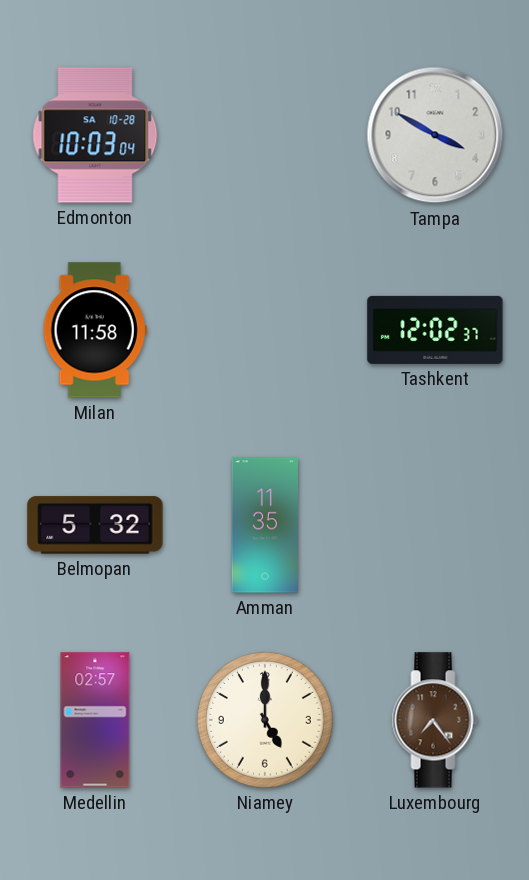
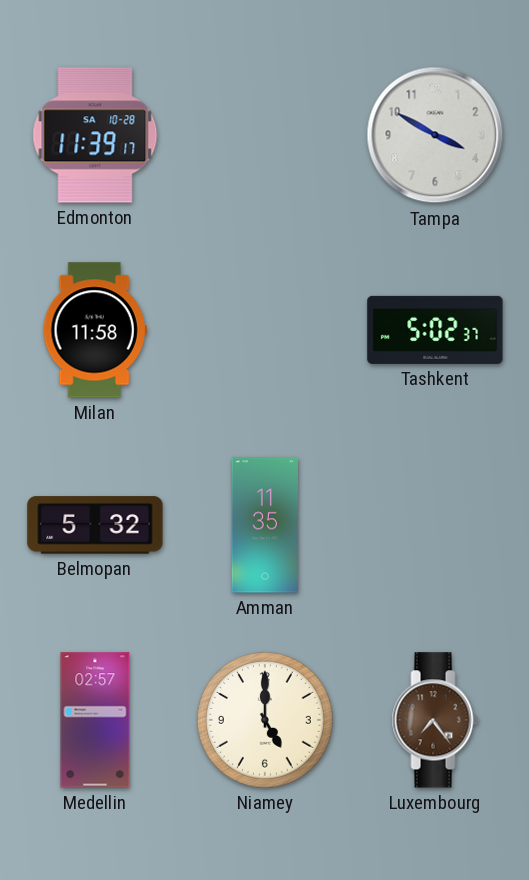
Edmonton: 10:03 -> 11:39 (95, 135)
Tashkent: 12:02 -> 5:02 (435, 330)
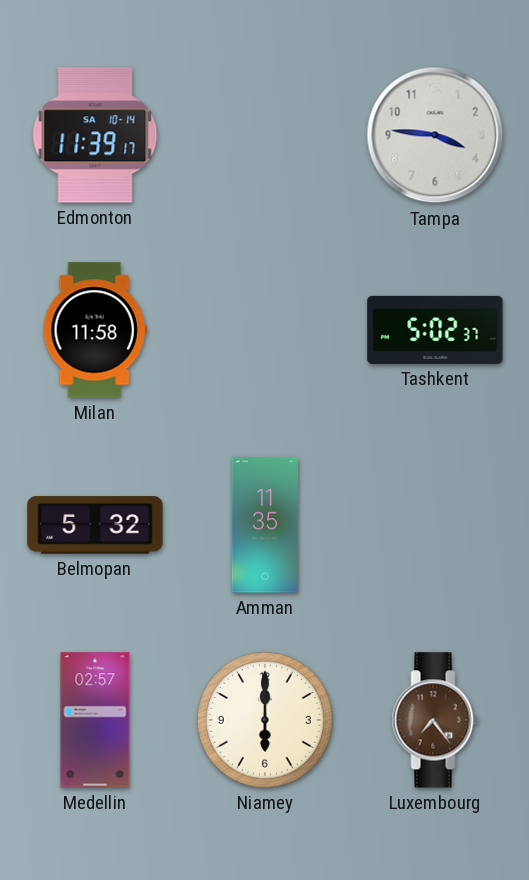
Edmonton date: SA 10-28 -> SA 10-14 (95, 135)
Tampa: 3:50 -> 3:46 (435, 135)
Niamey: 5:00 -> 6:00 (265, 720)
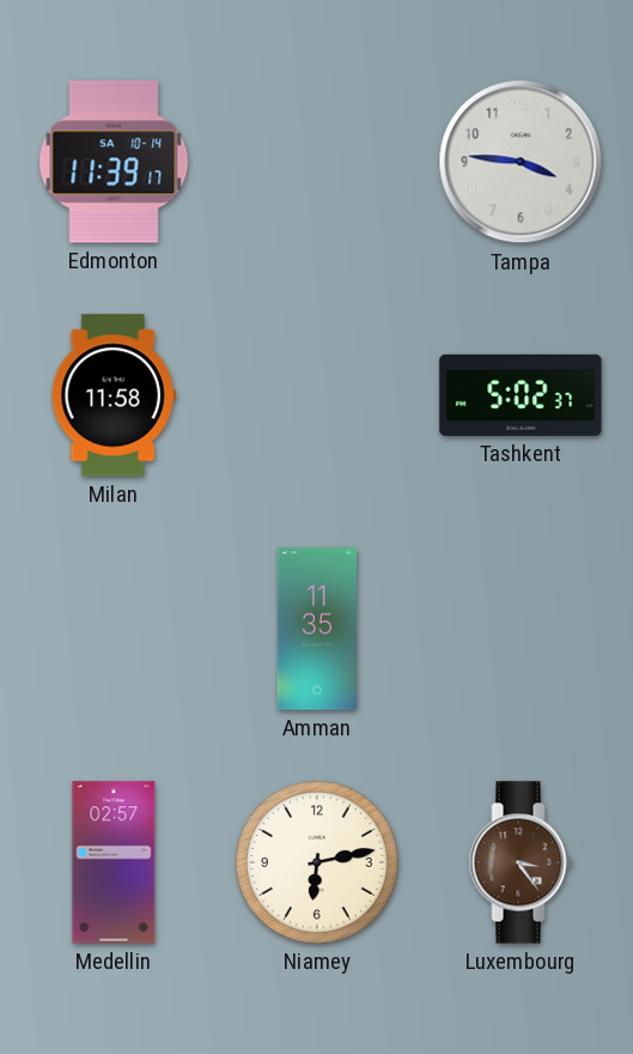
Belmopan: 5:32 -> none (95, 525)
Niamey: 6:00 -> 6:13 (317, 862)
Luxembourg: 7:24 -> 3:24 (521, 862)
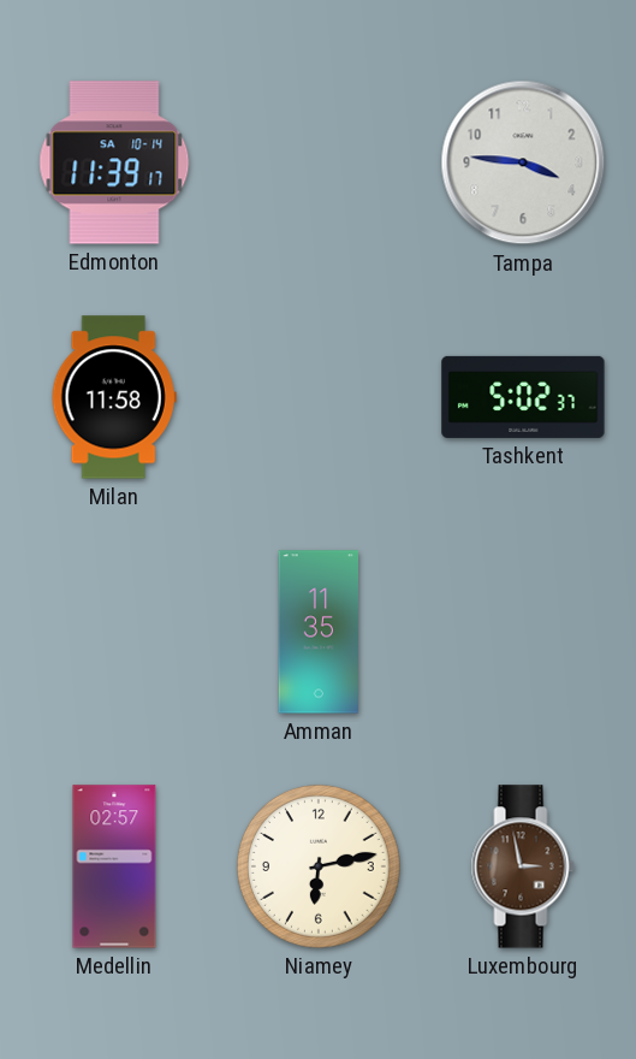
Luxembourg: 3:24 -> 2:58 (523, 866)
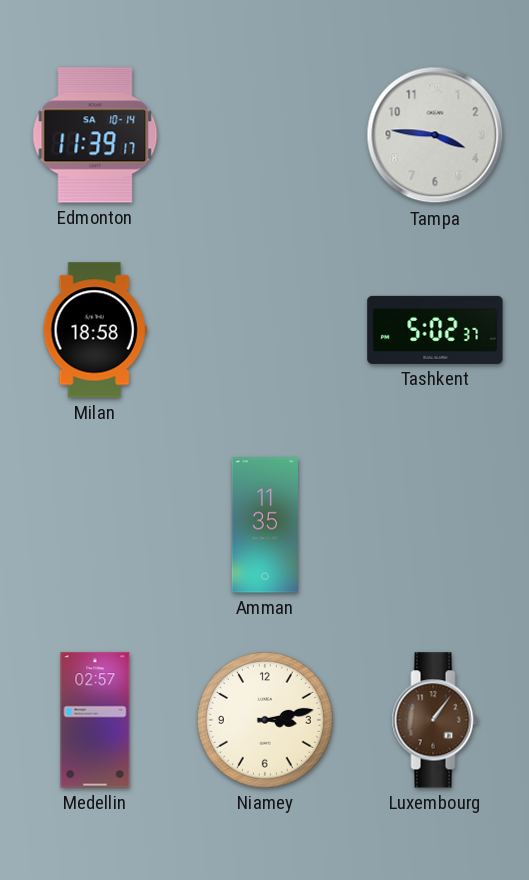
Milan: 11:58 -> 18:58 (95, 330)
Niamey: 6:13 -> 3:13 (265, 720)
Luxembourg: 2:58 -> 1:06 (435, 720)
